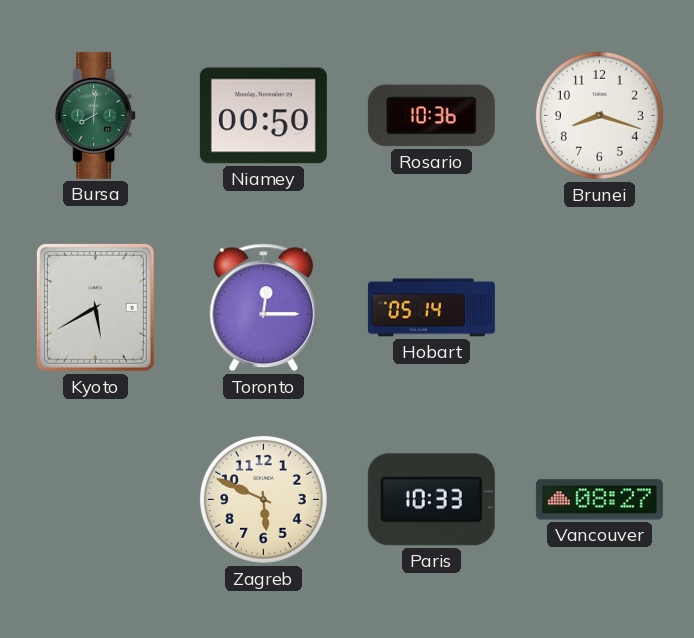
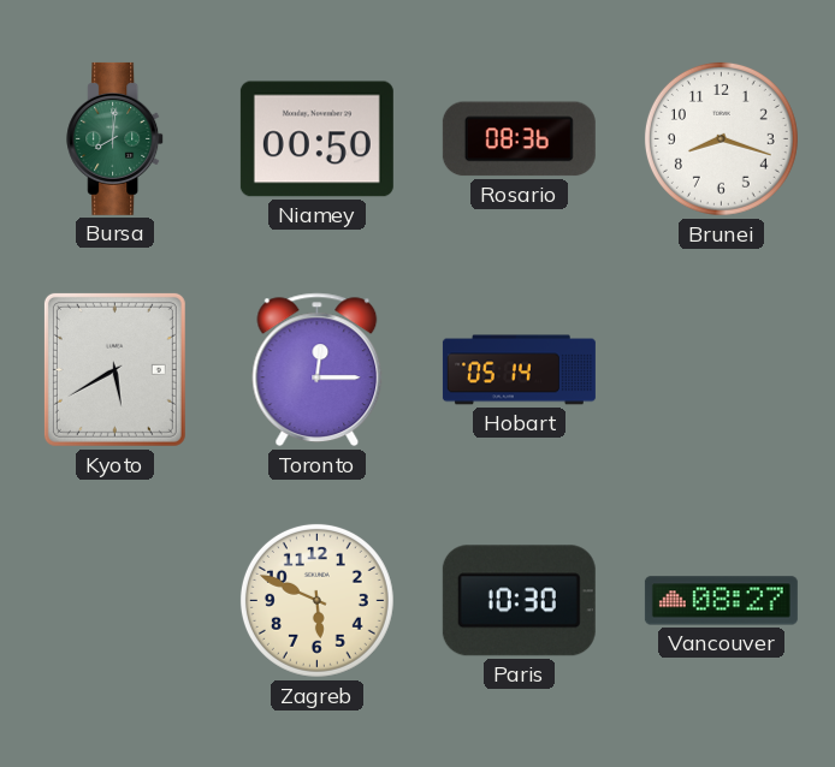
Rosario: 10:36 -> 08:36 (519, 139)
Paris: 10:33 -> 10:30 (519, 601)
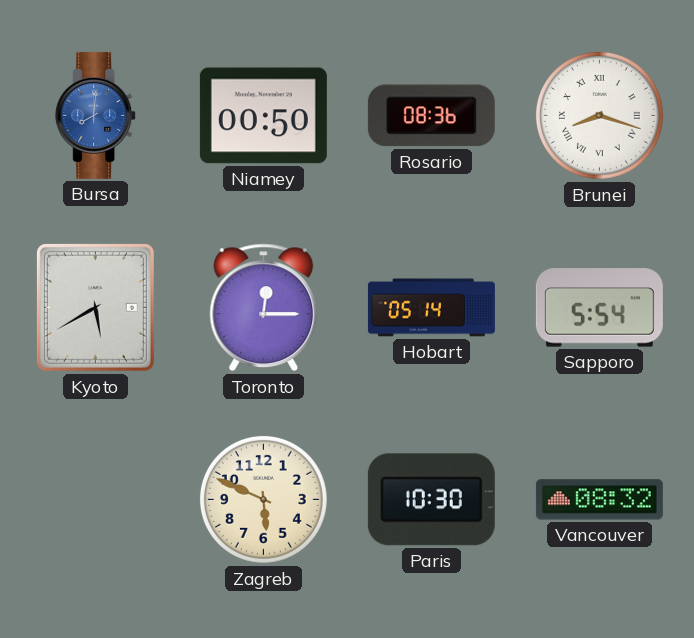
Bursa dial: green -> blue (96, 115)
Brunei numerals: Arabic -> Roman (599, 115)
Sapporo: none -> 5:54 (599, 308)
Vancouver: 08:27 -> 08:32 (599, 500)
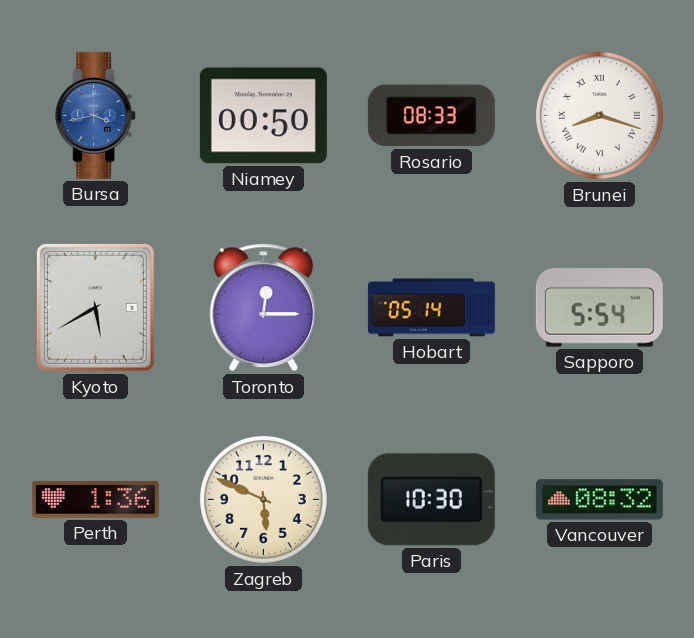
Bursa: 8:01 -> 3:43 (96, 115)
Rosario: 08:36 -> 08:33 (431, 116)
Perth: none -> 1:36 (95, 500)
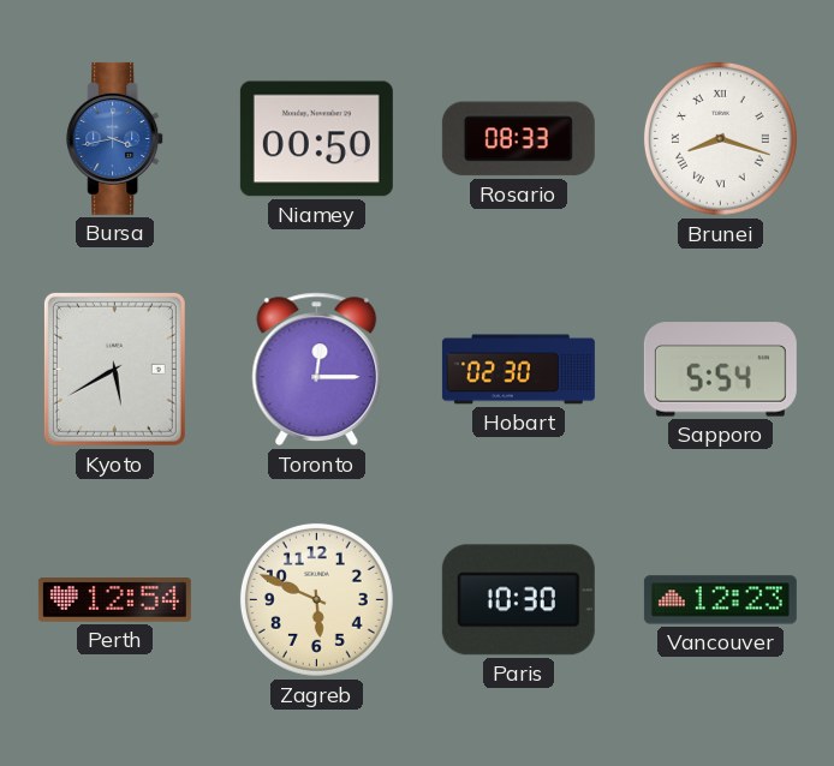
Hobart: 05:14 -> 02:30 (518, 370)
Perth: 1:36 -> 12:54 (114, 600)
Vancouver: 08:32 -> 12:23 (720, 600)
